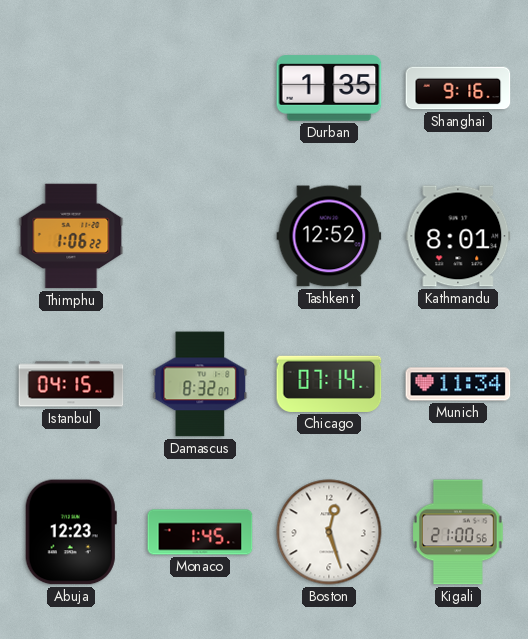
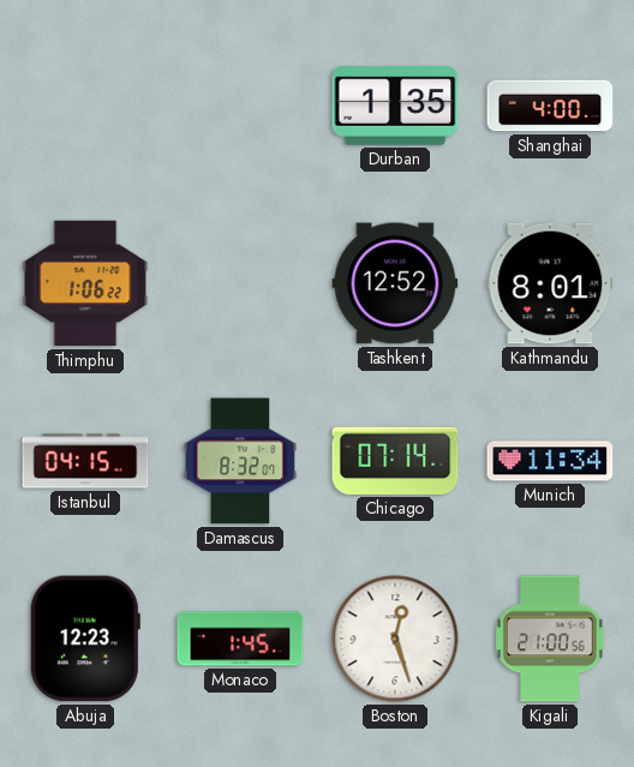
Shanghai: 9:16 -> 4:00 (550, 106)
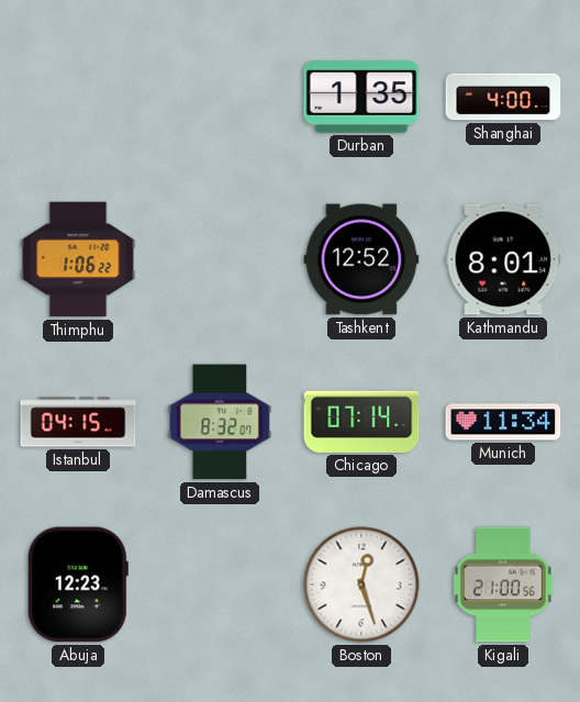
Monaco: 1:45 -> none (240, 639)
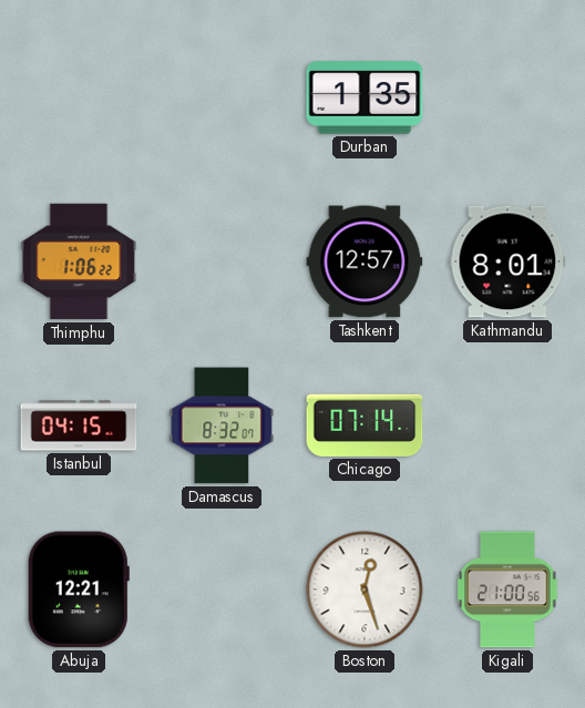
Shanghai: 4:00 -> none (503, 97)
Tashkent: 12:52 -> 12:57 (365, 261)
Munich: 11:34 -> none (503, 422)
Abuja: 12:23 -> 12:21 (79, 589)
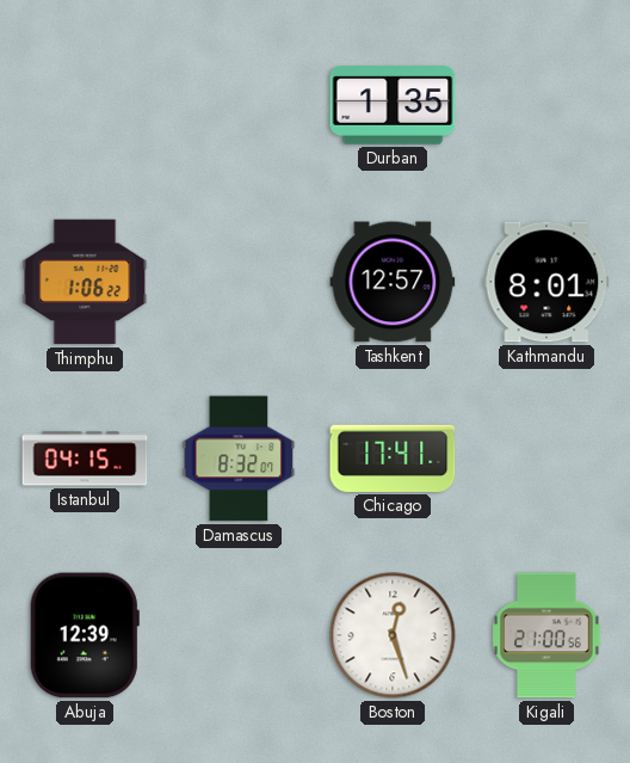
Chicago: 07:14 -> 17:41 (393, 459)
Abuja: 12:21 -> 12:39 (85, 635)
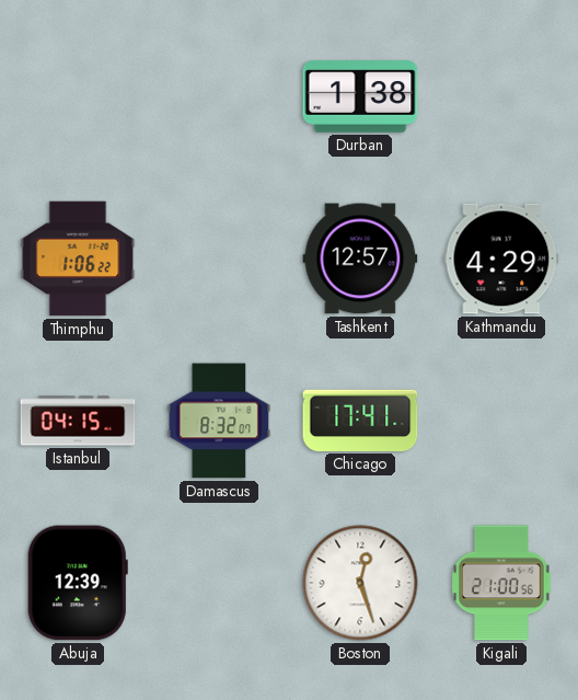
Durban: 1:35 -> 1:38 (360, 96)
Kathmandu: 8:01 -> 4:29 (501, 259)
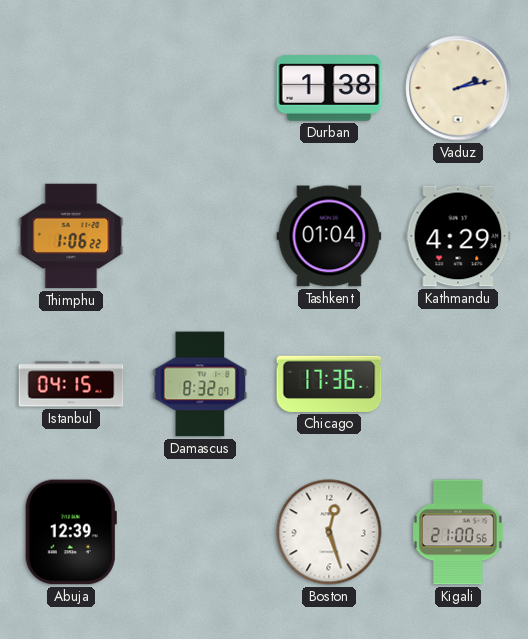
Vaduz: none -> 2:13 (458, 88)
Tashkent: 12:57 -> 01:04 (329, 236)
Chicago: 17:41 -> 17:36 (329, 384)
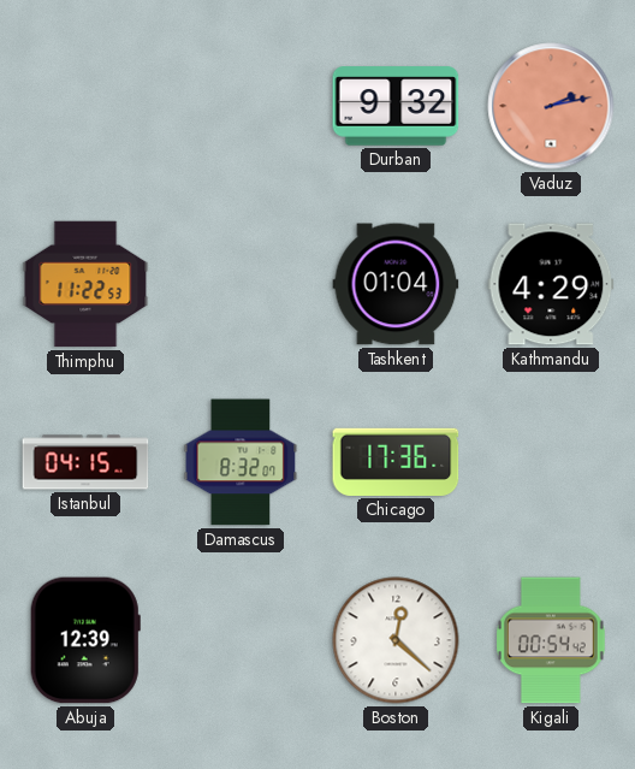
Durban: 1:38 -> 9:32 (396, 106)
Vaduz dial: cream -> salmon (551, 106)
Thimphu: 1:06 -> 11:22 (85, 284)
Boston: 12:27 -> 12:22 (396, 640)
Kigali: 21:00 -> 00:54 (552, 640)
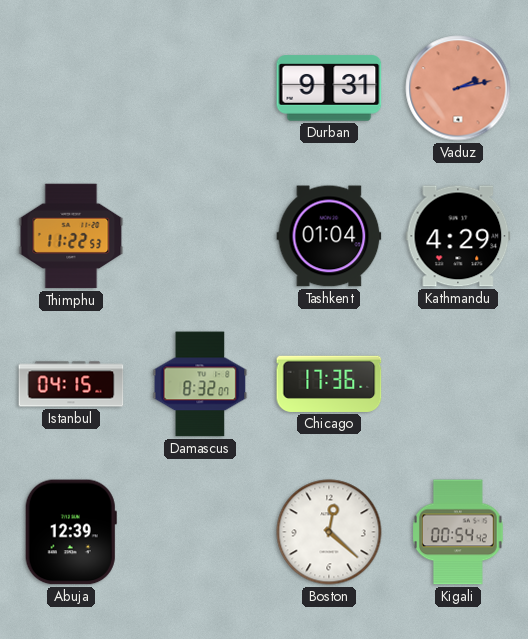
Durban: 9:32 -> 9:31 (329, 88)
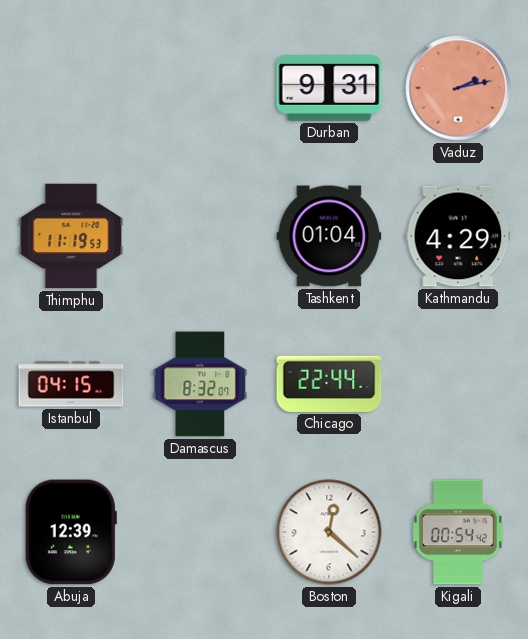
Thimphu: 11:22 -> 11:19 (71, 236)
Chicago: 17:36 -> 22:44 (329, 384)
